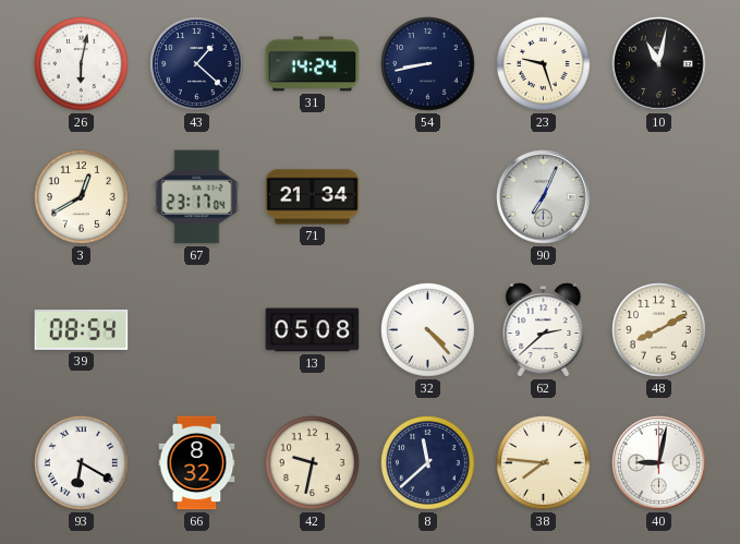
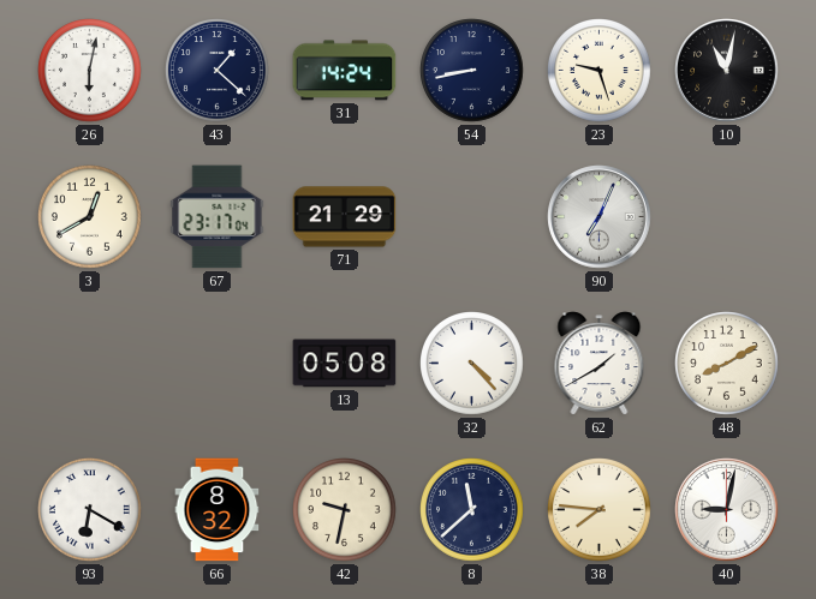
71: 21:34 -> 21:29 (345, 217)
39: 08:54 -> none (82, 329)
62: 2:38 -> 1:40 (600, 364)
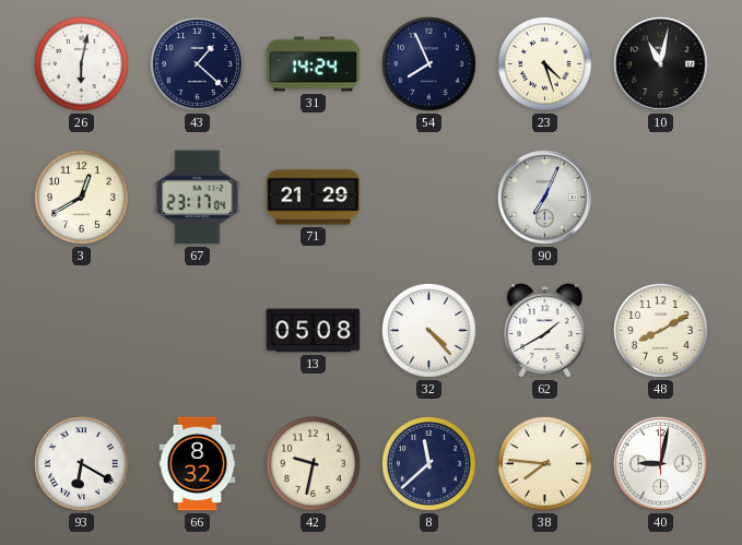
54: 8:43 -> 7:56 (429, 64)
23: 9:27 -> 4:27 (545, 64)
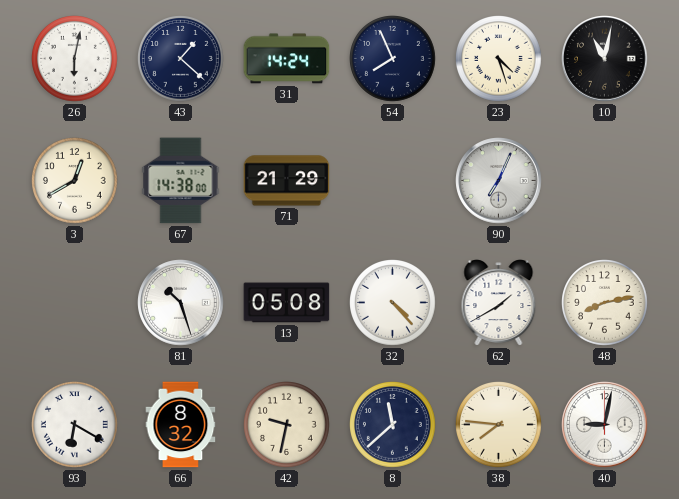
67: 23:17 -> 14:38 (181, 181)
81: none -> 10:27 (181, 303)
48: 8:10 -> 8:13 (605, 303)
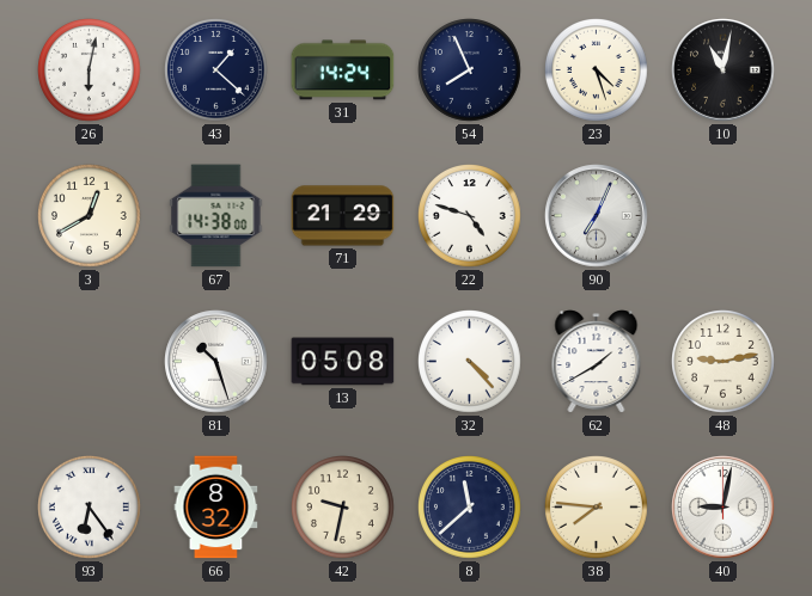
22: none -> 4:48 (470, 216)
48: 8:13 -> 9:13 (724, 362)
93: 6:20 -> 6:24 (90, 508)
